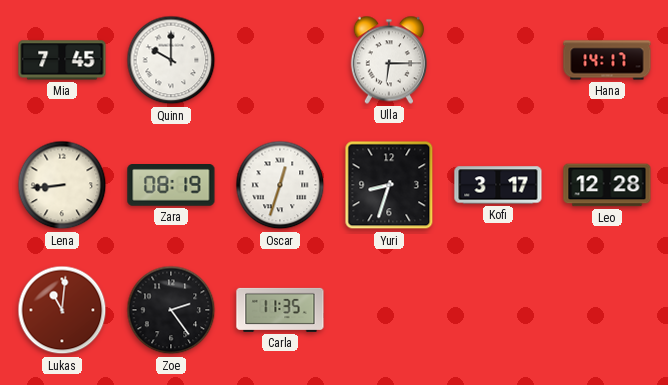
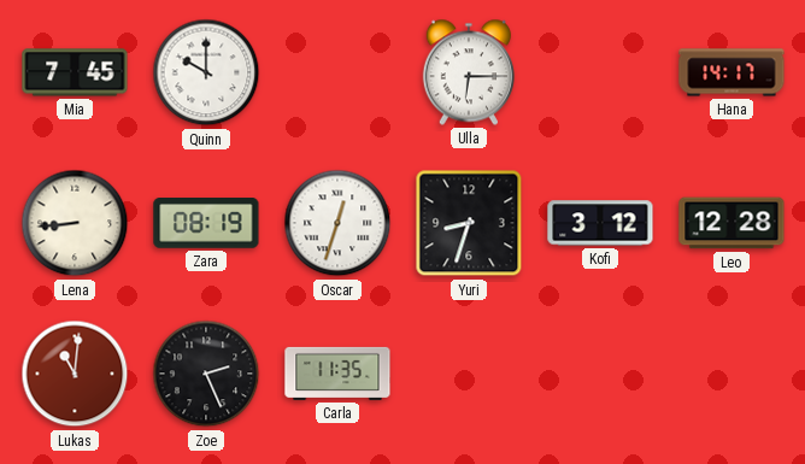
Kofi: 3:17 -> 3:12 (600, 223)
Zoe: 2:24 -> 2:26 (206, 374)
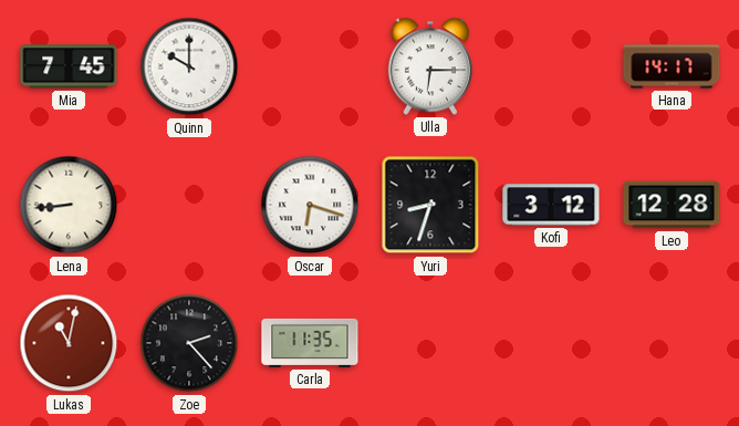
Zara: 08:19 -> none (206, 224)
Oscar: 12:33 -> 6:18 (310, 205)
Lukas: 11:01 -> 11:02 (69, 343)
Zoe: 2:26 -> 2:23 (189, 343)
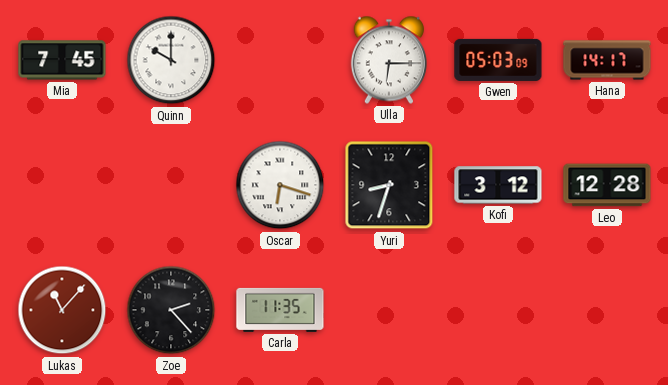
Gwen: none -> 05:03 (498, 60)
Lena: 8:44 -> none (69, 205)
Lukas: 11:02 -> 11:07 (62, 310)
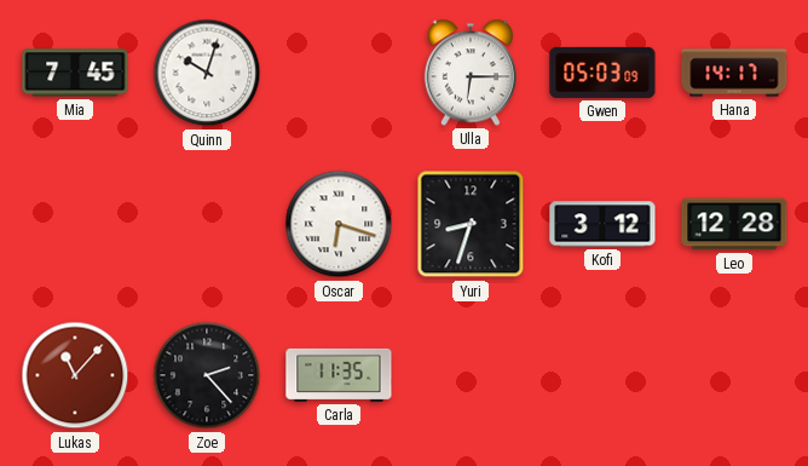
Quinn: 10:00 -> 10:03 (207, 73)
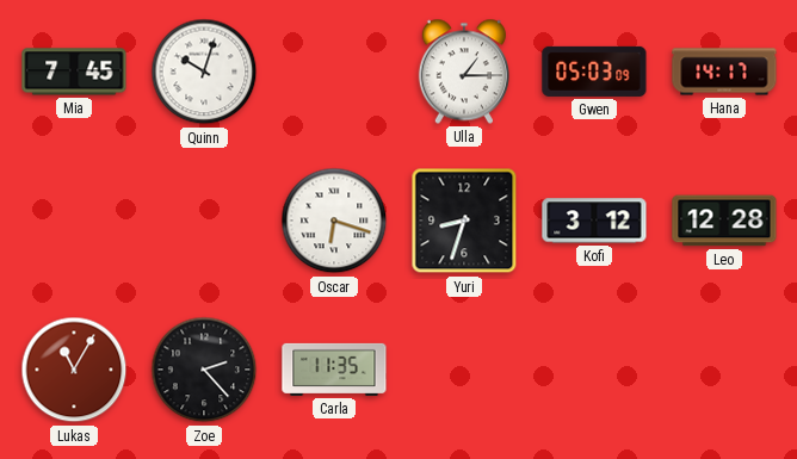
Ulla: 6:15 -> 1:15 (464, 72)
Lukas: 11:07 -> 11:05 (74, 370)
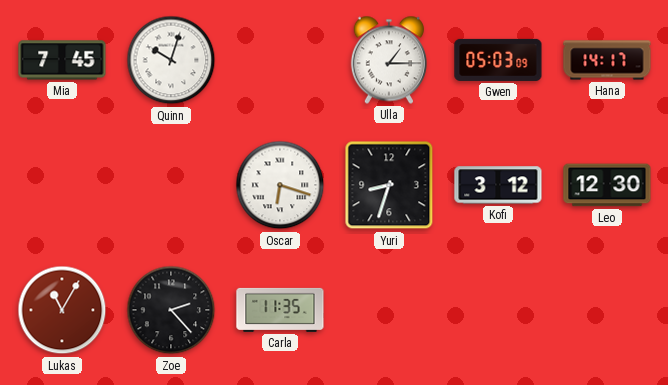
Leo: 12:28 -> 12:30 (607, 185)
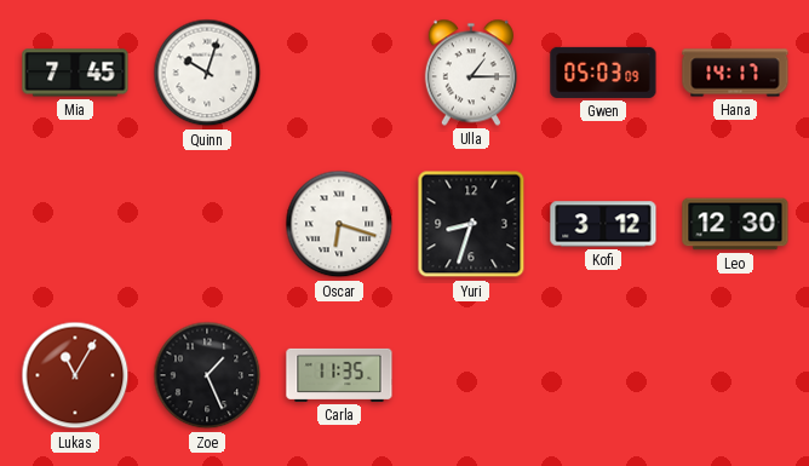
Zoe: 2:23 -> 1:26 (207, 375)
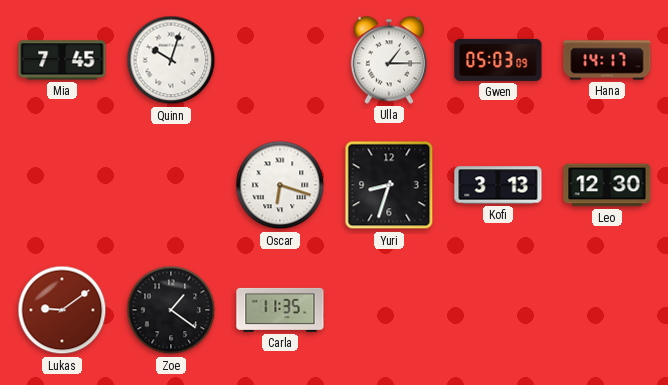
Kofi: 3:12 -> 3:13 (498, 185)
Lukas: 11:05 -> 9:09 (62, 310)
Zoe: 1:26 -> 1:21 (171, 310)
